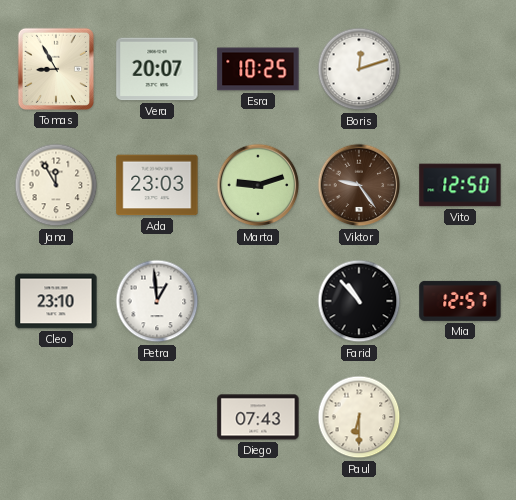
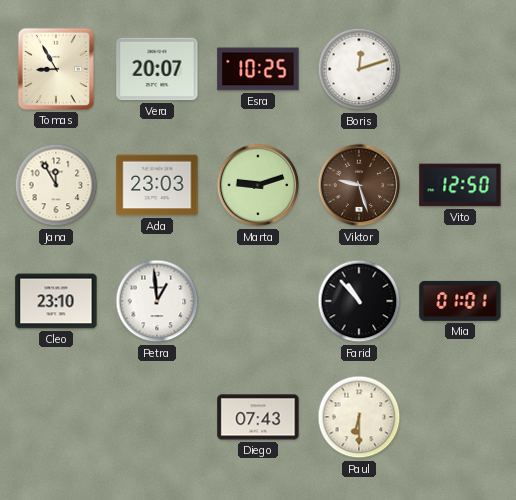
Viktor: 9:24 -> 9:27 (359, 185)
Mia: 12:57 -> 01:01 (460, 301)
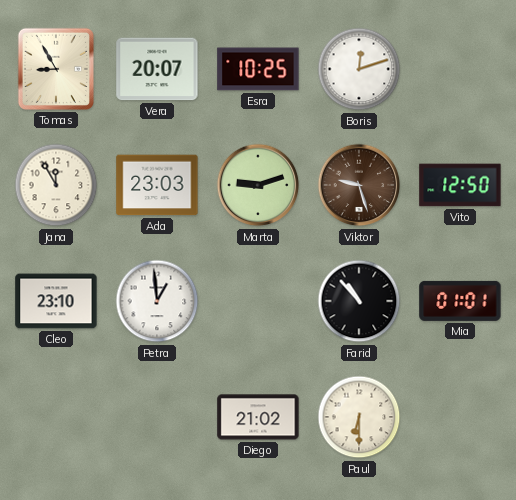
Diego: 07:43 -> 21:02 (258, 417)
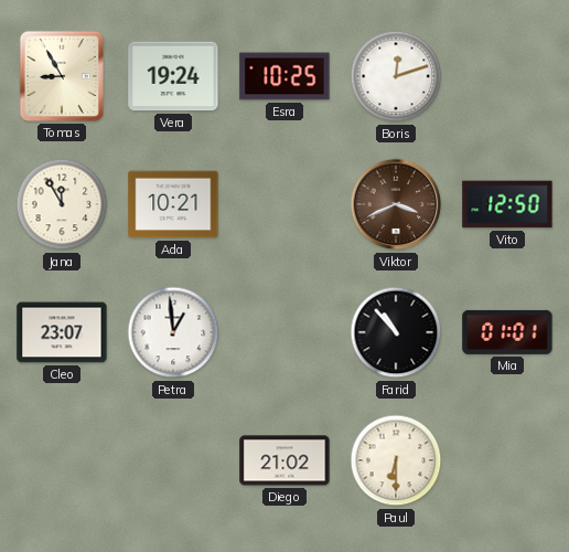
Vera: 20:07 -> 19:24 (173, 76)
Ada: 23:03 -> 10:21 (173, 204)
Marta: 9:12 -> none (258, 185)
Viktor: 9:27 -> 3:41 (396, 204)
Cleo: 23:10 -> 23:07 (62, 332)
